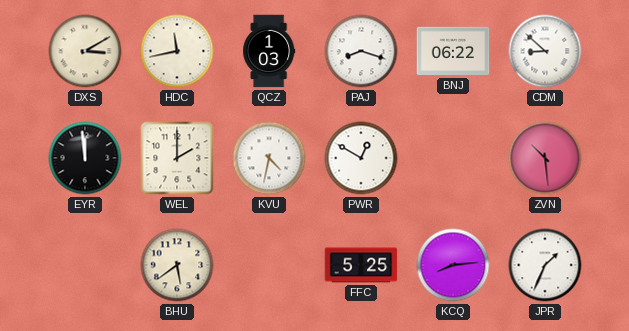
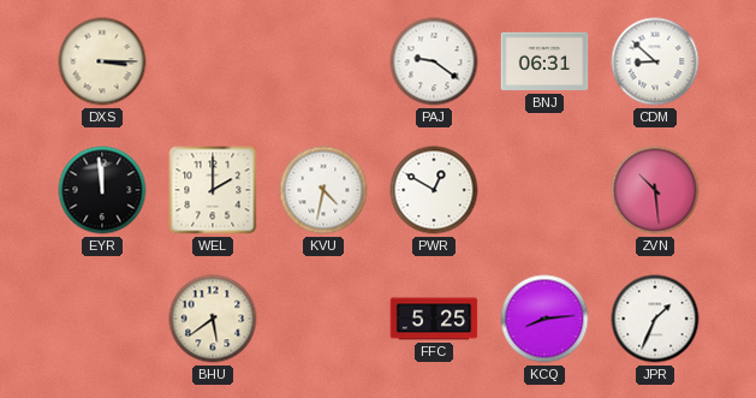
DXS: 3:10 -> 3:15 (102, 61)
HDC: 11:43 -> none (177, 51)
QCZ: 1:03 -> none (269, 51)
PAJ: 8:18 -> 9:21 (434, 61)
BNJ: 06:22 -> 06:31 (544, 61)
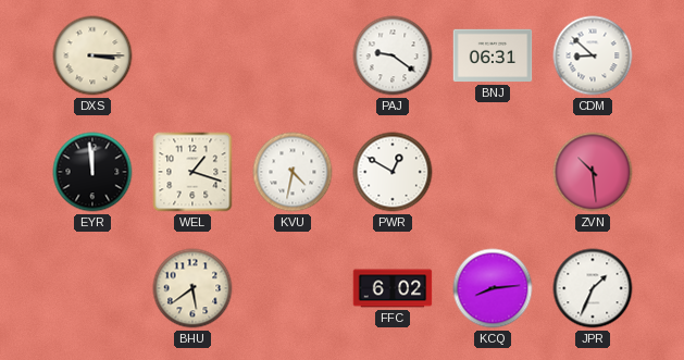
WEL: 2:00 -> 1:18 (192, 172)
FFC: 5:25 -> 6:02 (393, 288)
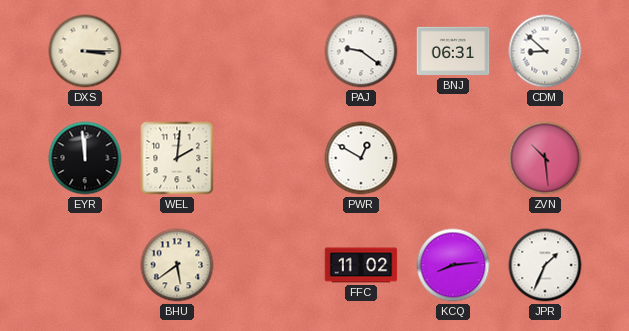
WEL: 1:18 -> 2:01 (177, 158)
KVU: 4:32 -> none (293, 172)
FFC: 6:02 -> 11:02 (361, 265)
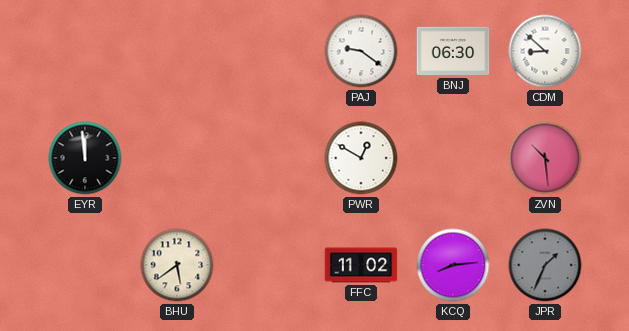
DXS: 3:15 -> none (85, 51)
BNJ: 06:31 -> 06:30 (453, 51)
WEL: 2:01 -> none (177, 158)
JPR dial: white -> grey (545, 265)
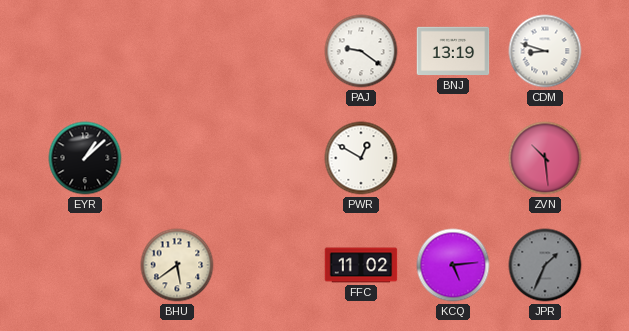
BNJ: 06:30 -> 13:19 (453, 51)
CDM: 8:52 -> 8:48 (545, 51)
EYR: 11:59 -> 1:08 (85, 158)
KCQ: 8:14 -> 5:14 (453, 265)
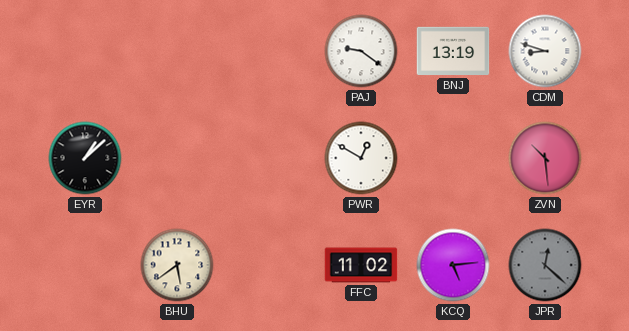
JPR: 1:34 -> 12:22 (545, 265)
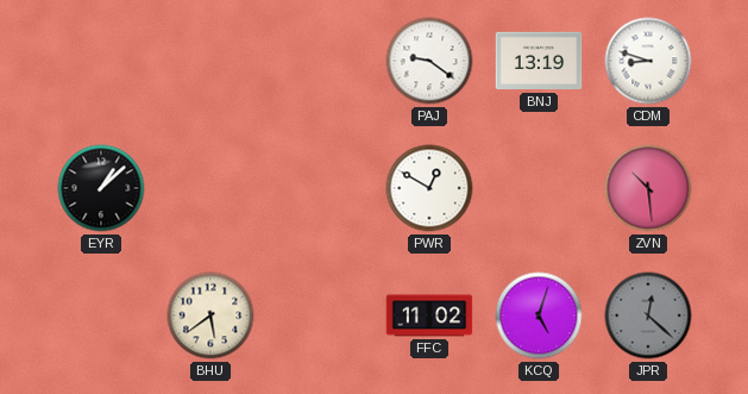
KCQ: 5:14 -> 5:03 (539, 315)
